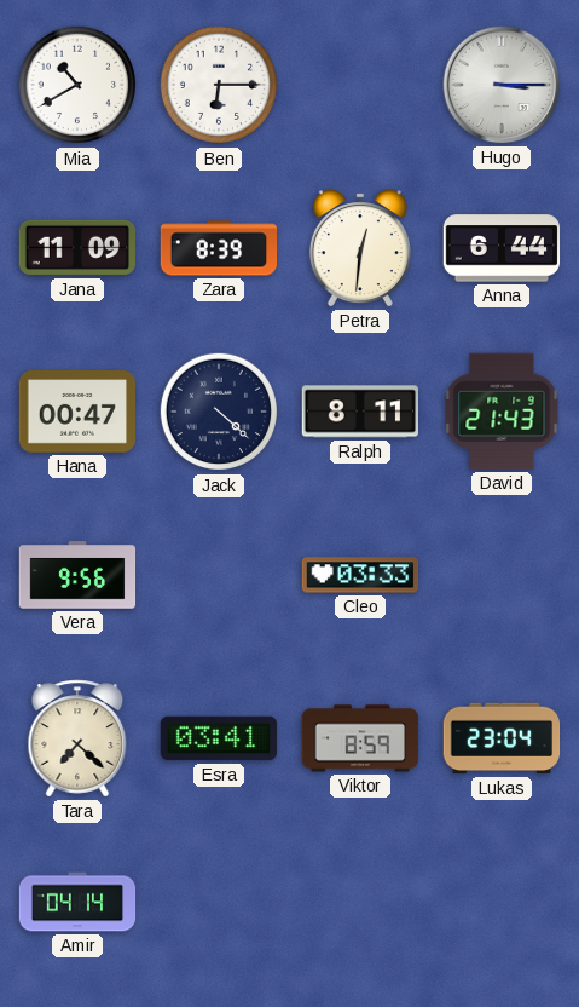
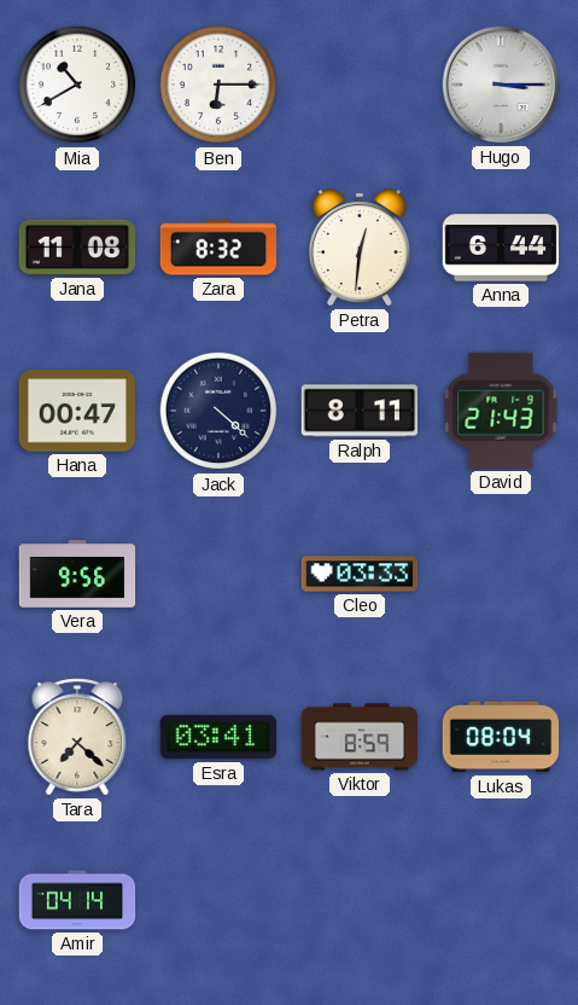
Jana: 11:09 -> 11:08 (76, 248)
Zara: 8:39 -> 8:32 (218, 248)
Lukas: 23:04 -> 08:04 (501, 737)
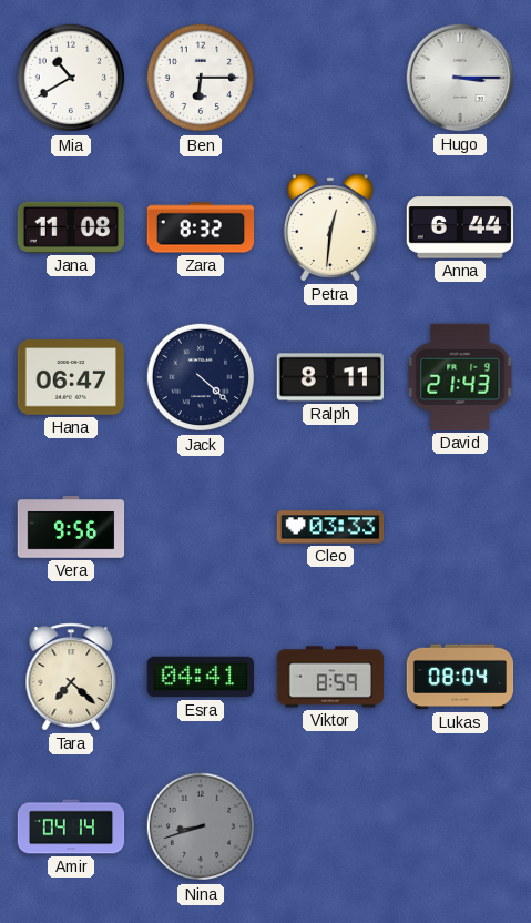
Hana: 00:47 -> 06:47 (70, 377)
Esra: 03:41 -> 04:41 (201, 677)
Nina: none -> 8:42 (201, 826)
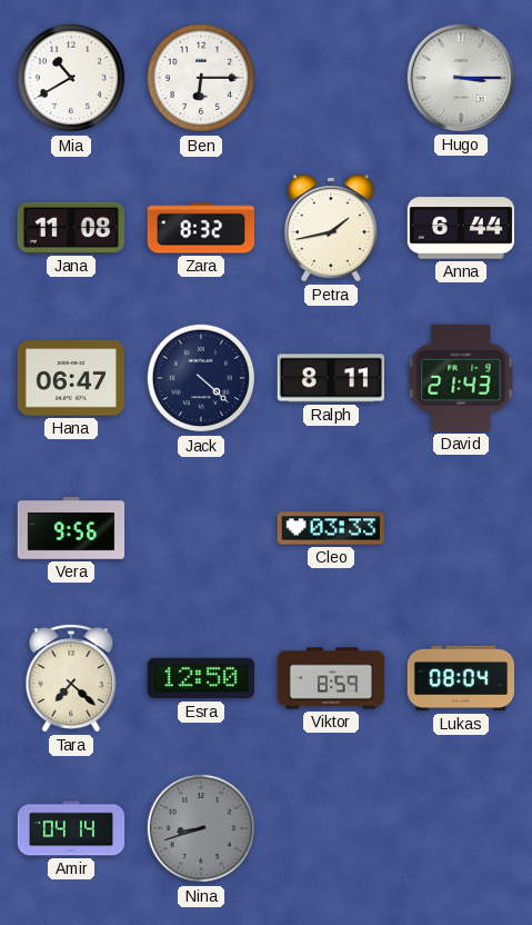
Petra: 12:31 -> 1:43 (331, 228)
Esra: 04:41 -> 12:50 (201, 678)
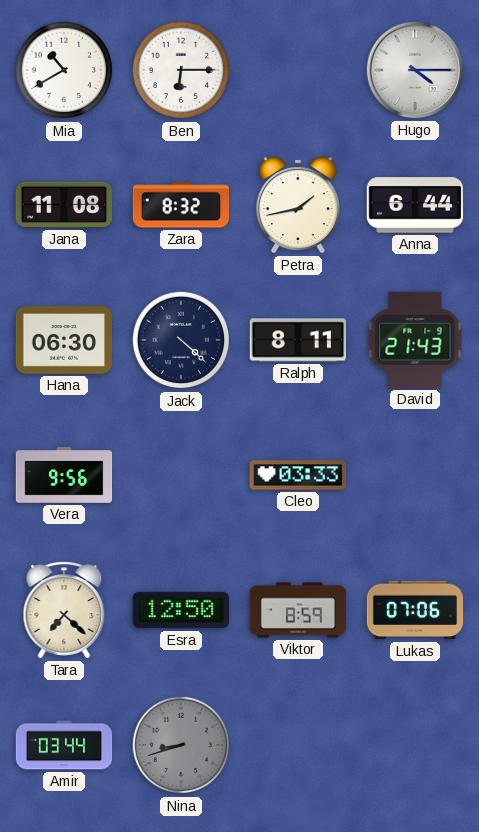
Hugo: 3:15 -> 4:15 (415, 70)
Hana: 06:47 -> 06:30 (63, 340)
Lukas: 08:04 -> 07:06 (415, 610)
Amir: 04:14 -> 03:44 (64, 745)
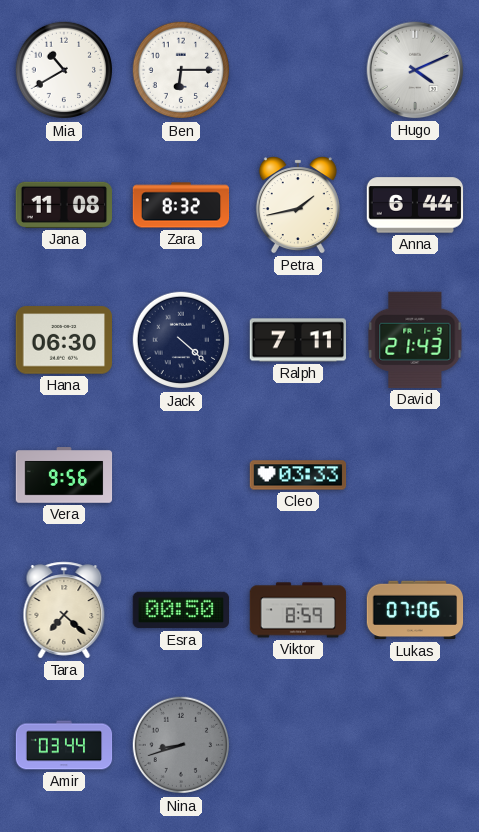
Hugo: 4:15 -> 4:11 (415, 70)
Ralph: 8:11 -> 7:11 (297, 340)
Esra: 12:50 -> 00:50 (181, 610)
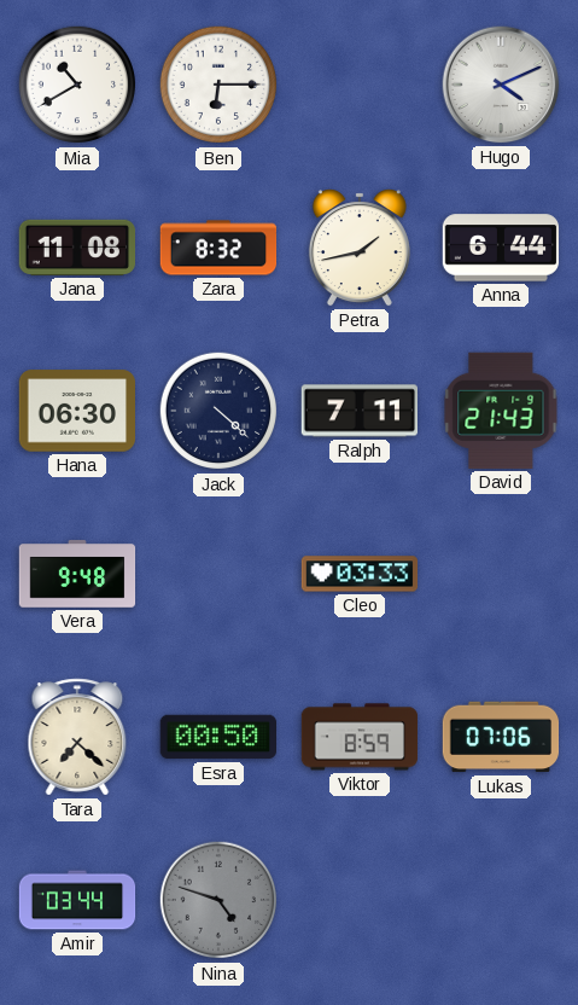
Vera: 9:56 -> 9:48 (77, 574)
Nina: 8:42 -> 4:48 (218, 900)
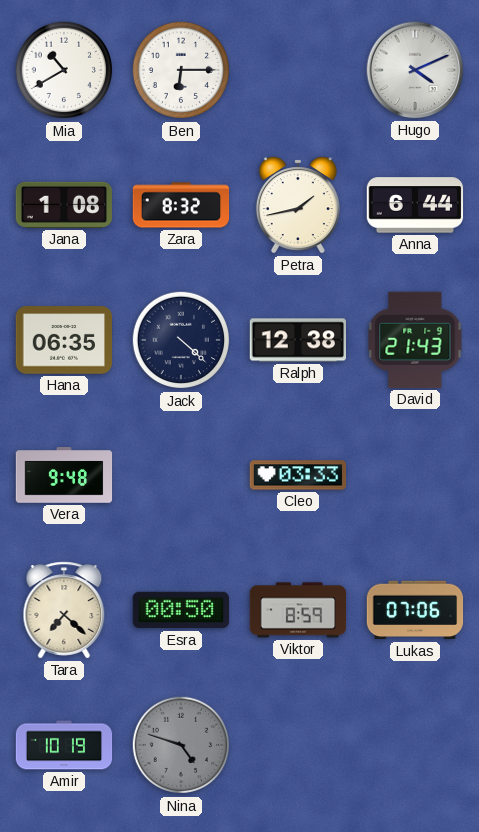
Jana: 11:08 -> 1:08 (63, 205)
Hana: 06:30 -> 06:35 (63, 340)
Ralph: 7:11 -> 12:38 (297, 340)
Amir: 03:44 -> 10:19 (64, 745)
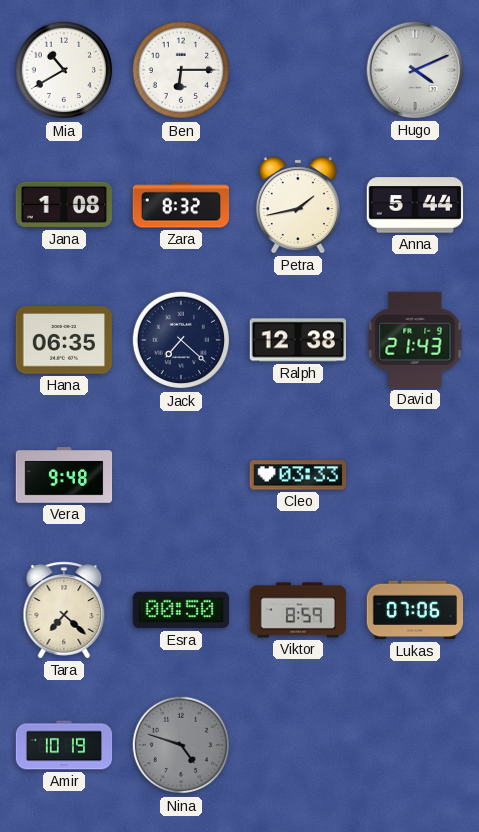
Anna: 6:44 -> 5:44 (415, 205)
Jack: 4:22 -> 7:22 (181, 340)
